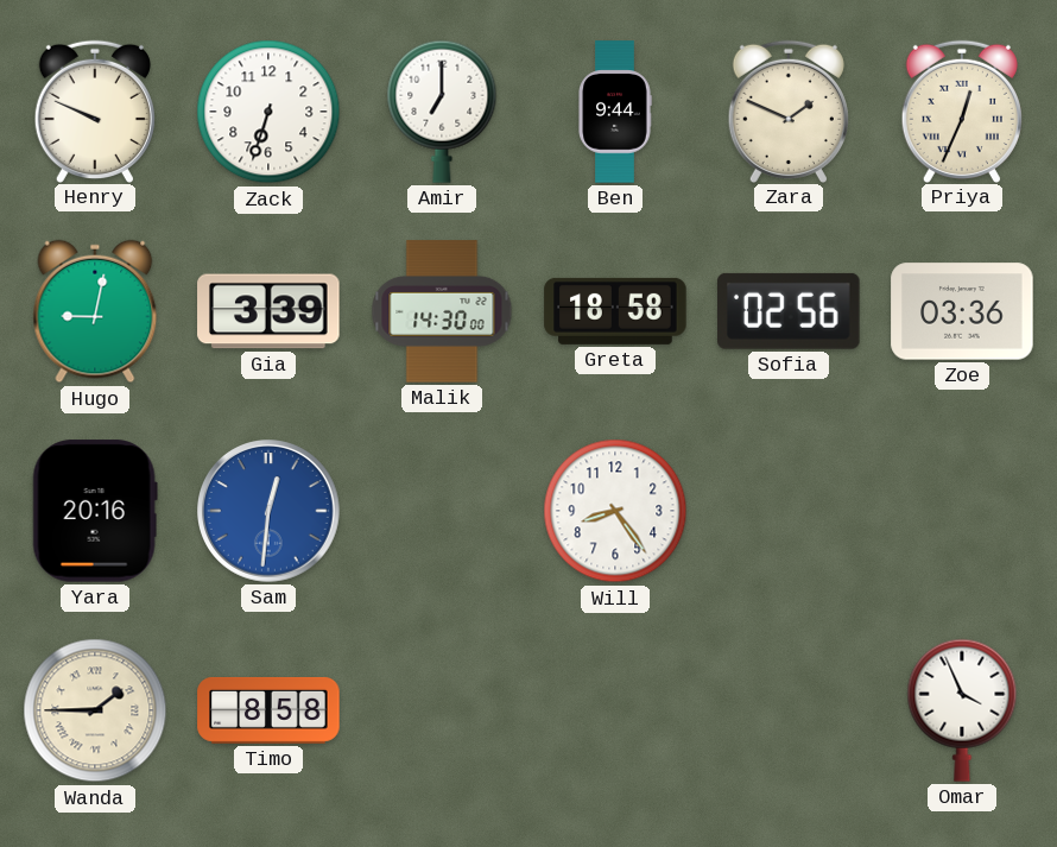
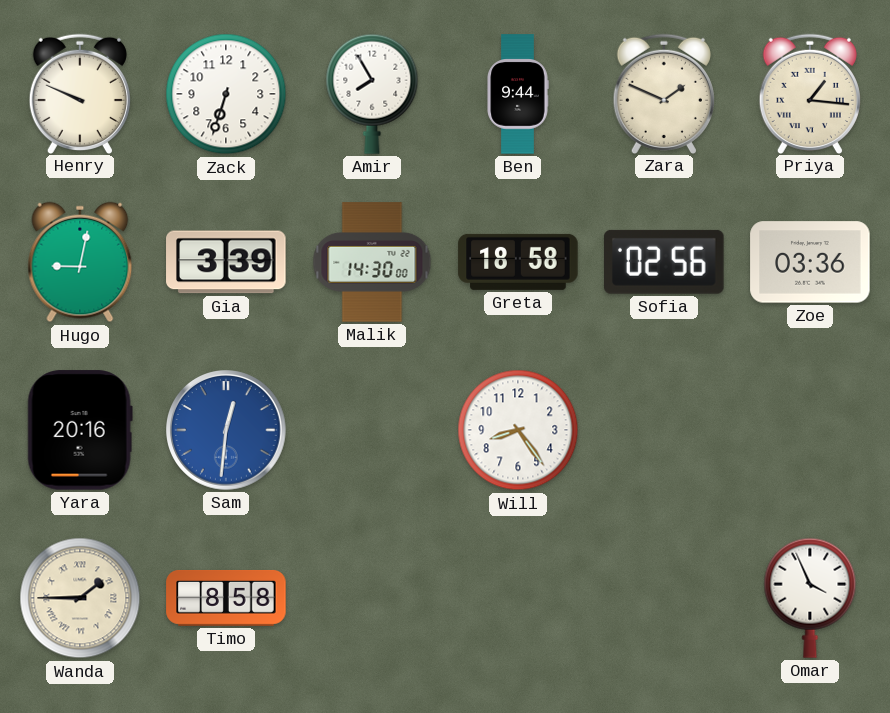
Amir: 7:00 -> 7:55 (372, 94)
Priya: 12:34 -> 1:16 (810, 93)
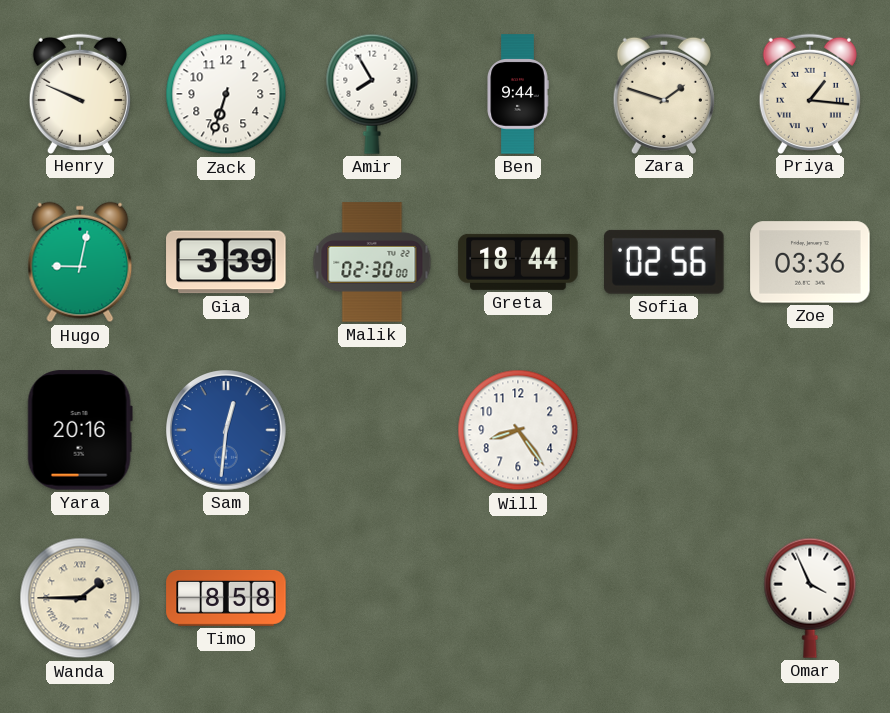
Zara: 1:49 -> 1:48 (664, 93)
Malik: 14:30 -> 02:30 (372, 262)
Greta: 18:58 -> 18:44 (518, 262)
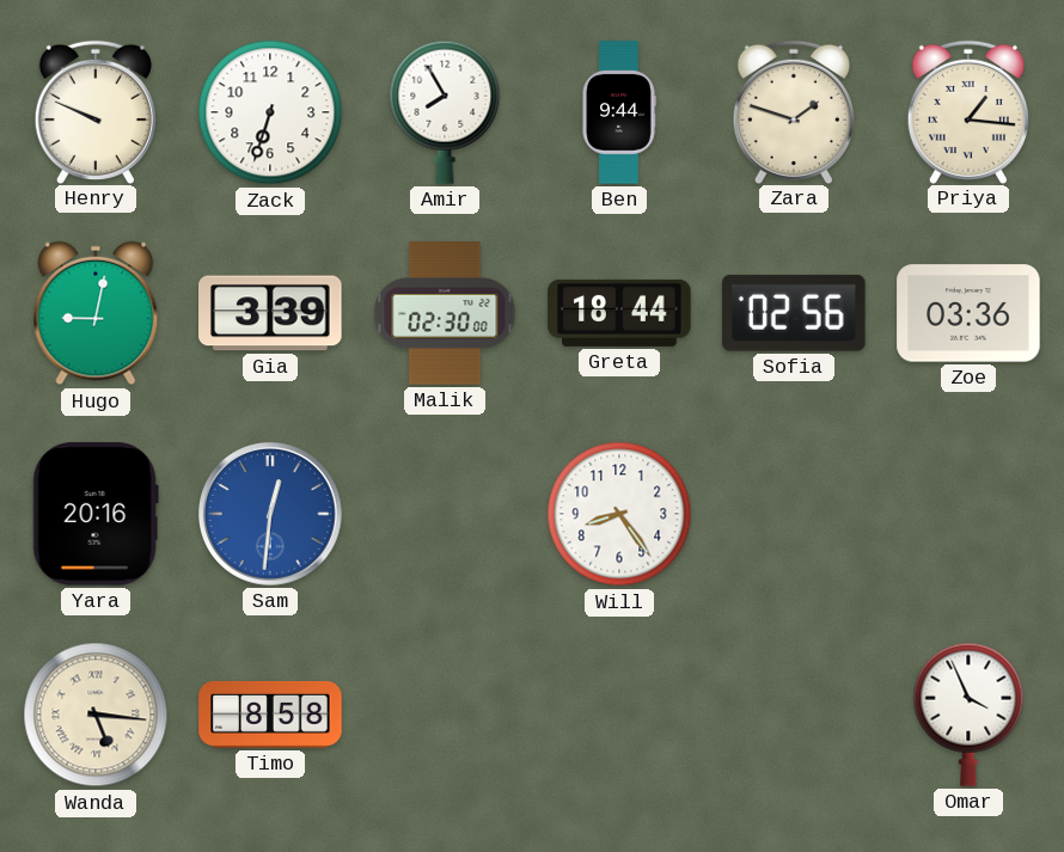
Wanda: 1:45 -> 5:16 (96, 715)
